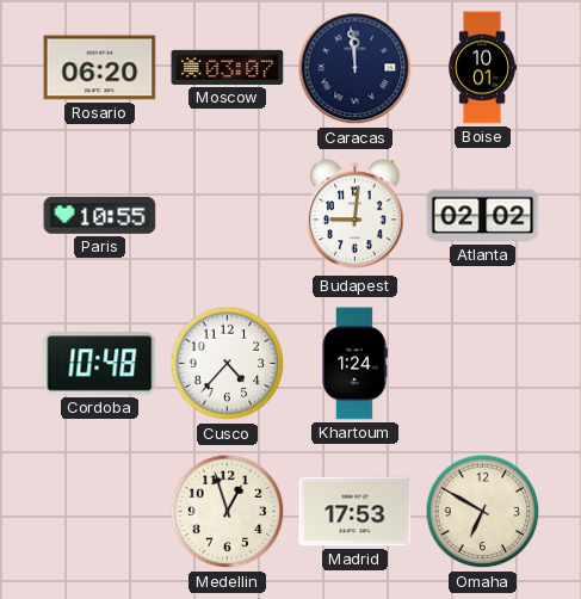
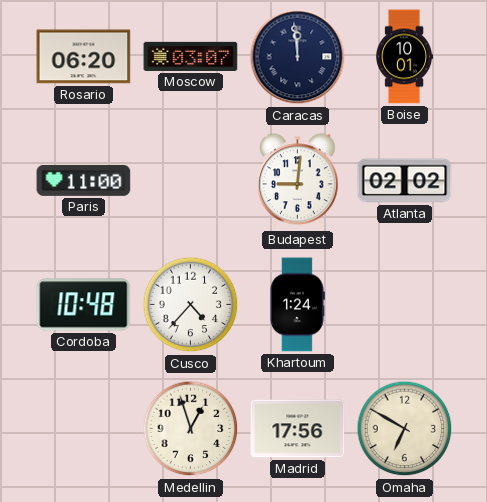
Paris: 10:55 -> 11:00 (84, 180)
Madrid: 17:53 -> 17:56 (298, 429)
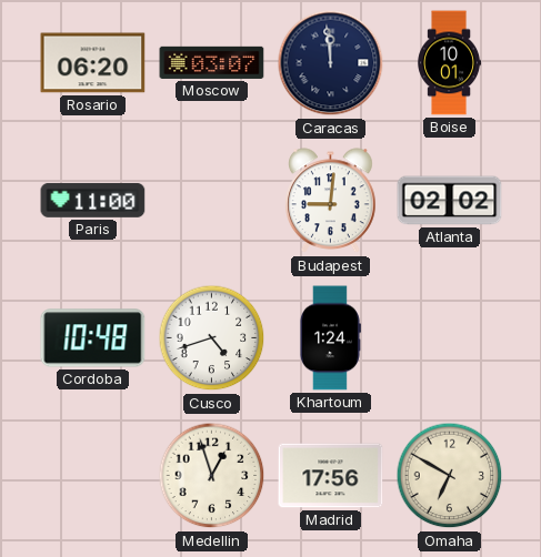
Cusco: 4:37 -> 4:42 (212, 338)
